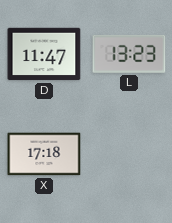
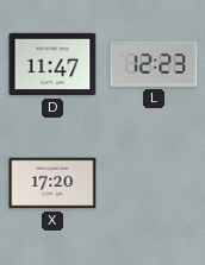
L: 13:23 -> 12:23 (154, 64)
X: 17:18 -> 17:20 (52, 183)
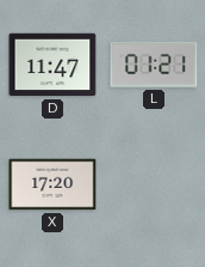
L: 12:23 -> 01:21 (154, 65)
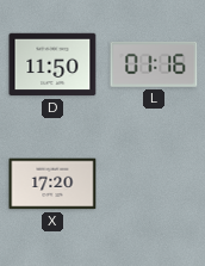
D: 11:47 -> 11:50 (52, 64)
L: 01:21 -> 01:16 (154, 64)
